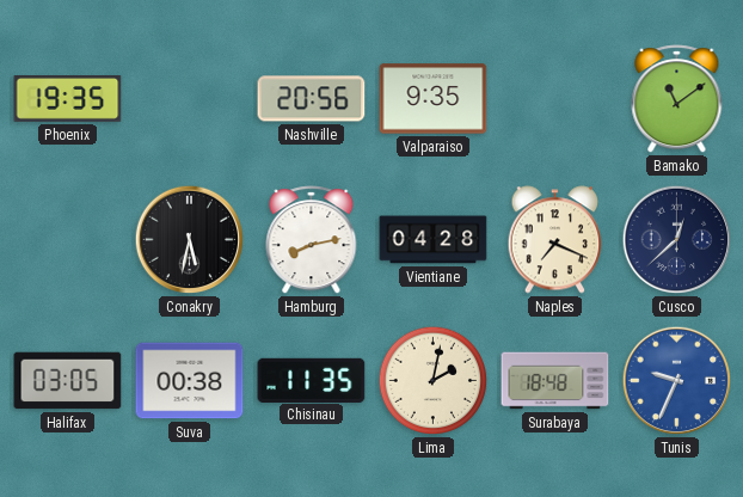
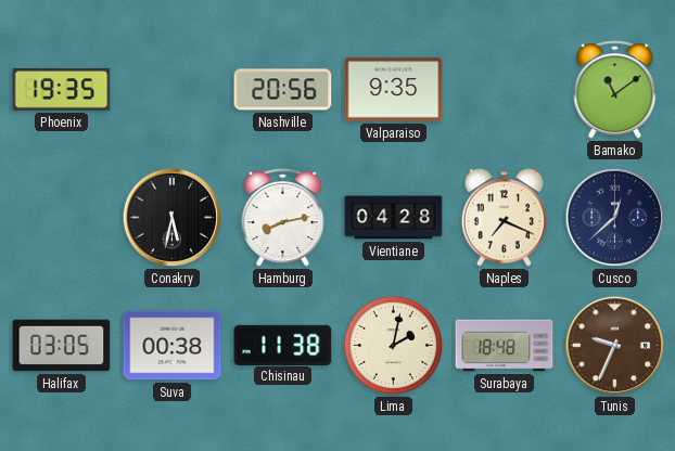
Chisinau: 11:35 -> 11:38 (283, 345)
Tunis dial: blue -> brown (615, 346)
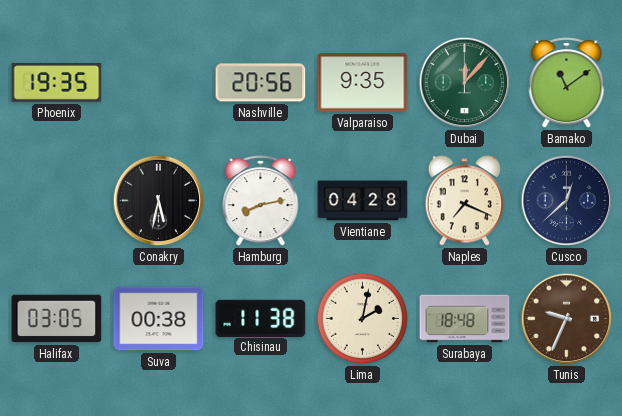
Dubai: none -> 12:07 (465, 83)
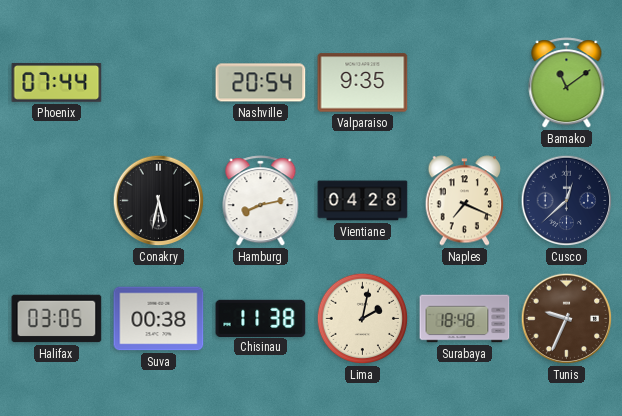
Phoenix: 19:35 -> 07:44 (57, 83)
Nashville: 20:56 -> 20:54 (261, 83)
Dubai: 12:07 -> none (465, 83)
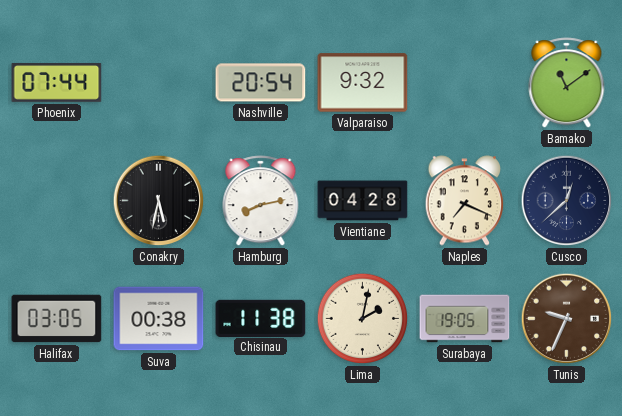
Valparaiso: 9:35 -> 9:32 (363, 83)
Surabaya: 18:48 -> 19:05 (465, 319)
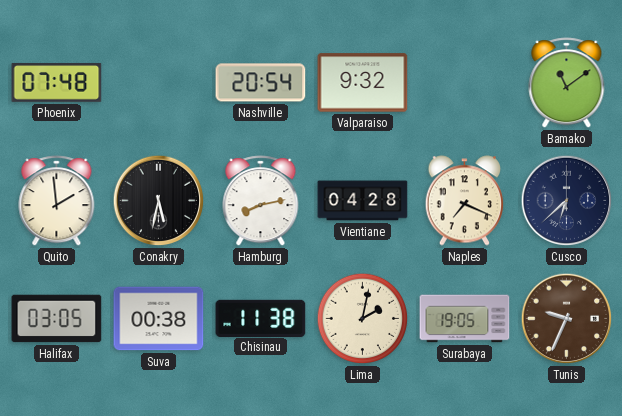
Phoenix: 07:44 -> 07:48 (57, 83)
Quito: none -> 1:59 (57, 201)
Cusco: 12:38 -> 6:38 (567, 201)
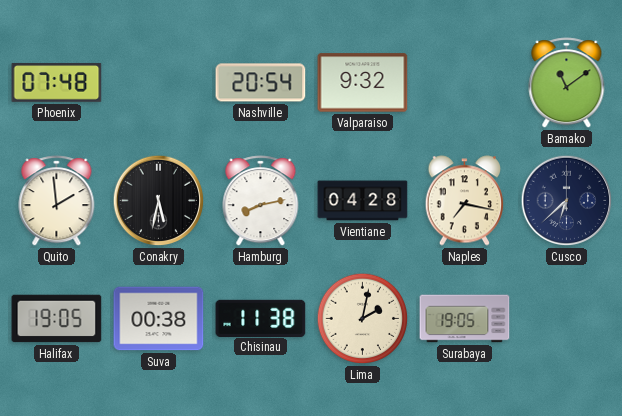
Naples: 7:19 -> 7:17 (465, 201)
Halifax: 03:05 -> 19:05 (57, 319)
Tunis: 9:34 -> none (567, 319)
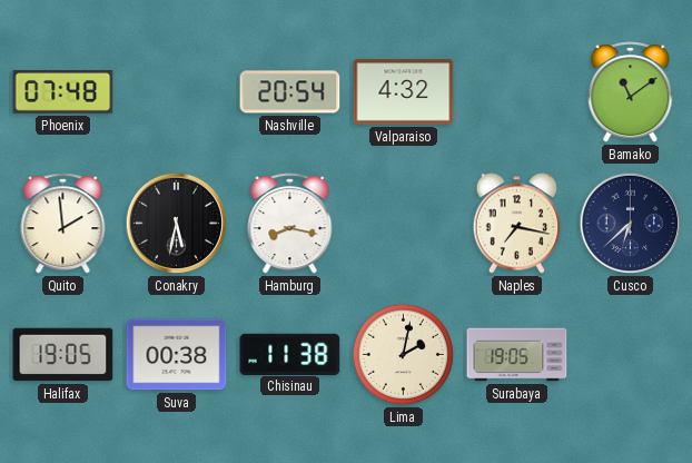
Valparaiso: 9:32 -> 4:32 (404, 92)
Hamburg: 8:13 -> 8:17 (290, 224)
Vientiane: 04:28 -> none (363, 201)
